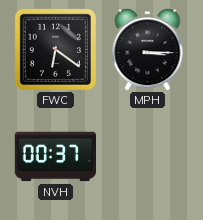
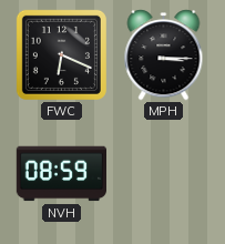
FWC: 6:21 -> 6:19 (61, 54)
NVH: 00:37 -> 08:59 (61, 174)
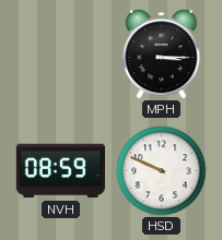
FWC: 6:19 -> none (61, 54)
HSD: none -> 9:49 (162, 171)
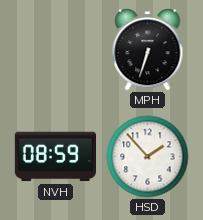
MPH: 3:15 -> 6:33 (148, 50)
HSD: 9:49 -> 1:53 (148, 157)
